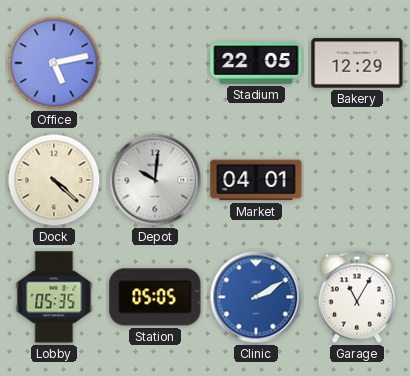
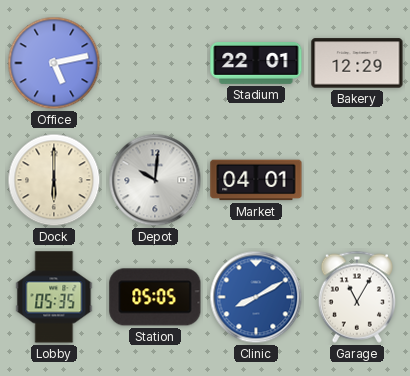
Stadium: 22:05 -> 22:01 (256, 64)
Dock: 4:22 -> 6:00 (54, 180)
Clinic: 2:10 -> 8:10 (256, 297)
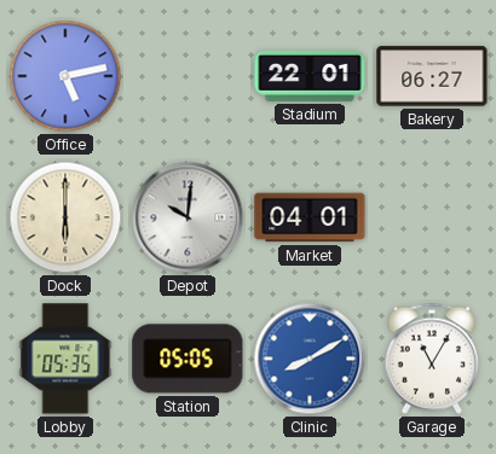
Bakery: 12:29 -> 06:27 (432, 76)
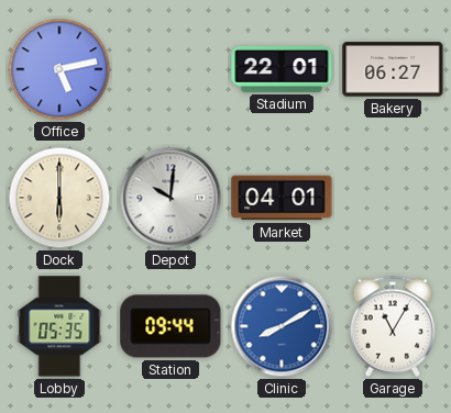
Station: 05:05 -> 09:44 (170, 326)
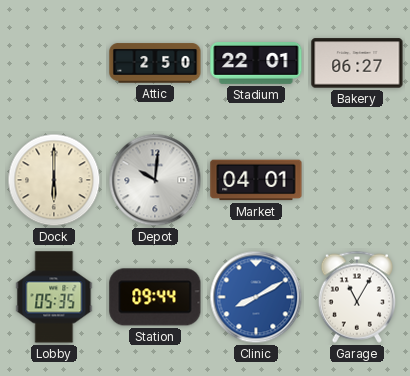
Office: 5:13 -> none (59, 69)
Attic: none -> 2:50 (155, 63)
